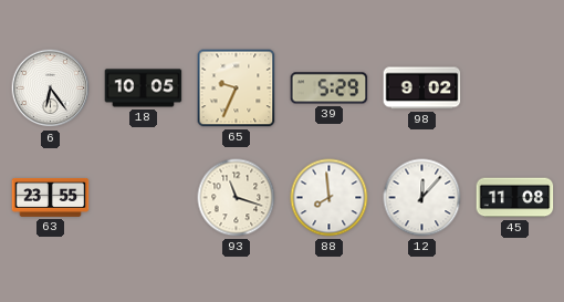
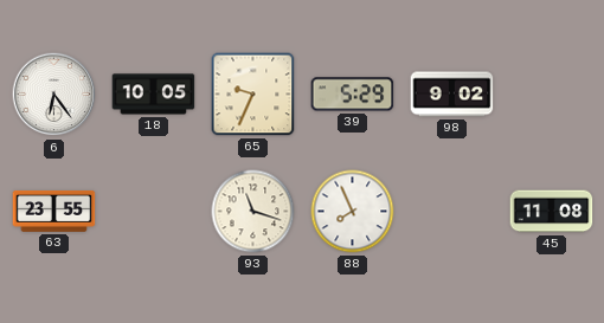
88: 7:59 -> 7:56 (353, 212)
12: 12:07 -> none (422, 198)
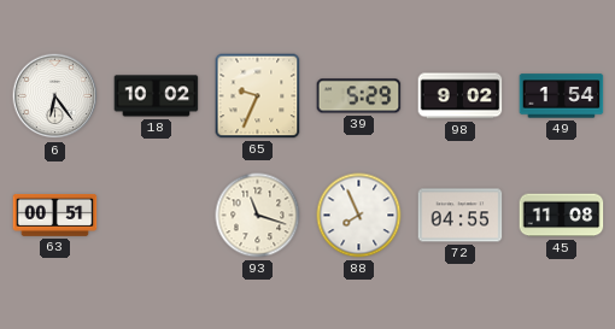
18: 10:05 -> 10:02 (157, 96)
49: none -> 1:54 (562, 96)
63: 23:55 -> 00:51 (55, 216)
72: none -> 04:55 (461, 216)
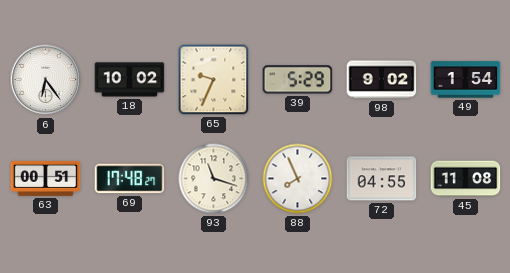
69: none -> 17:48 (130, 179)
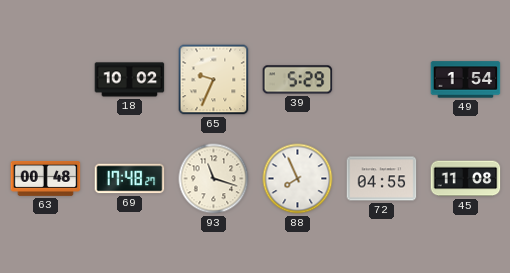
6: 6:24 -> none (46, 80)
98: 9:02 -> none (382, 80)
63: 00:51 -> 00:48 (46, 179)
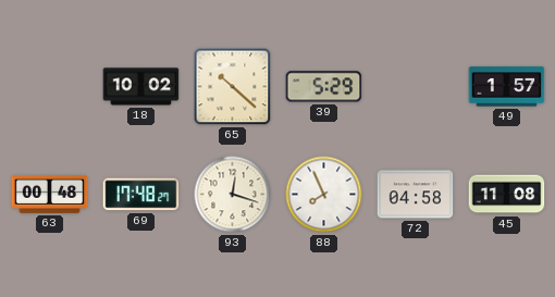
65: 9:34 -> 10:22 (233, 87)
49: 1:54 -> 1:57 (507, 87)
93: 11:18 -> 12:18 (233, 195)
72: 04:55 -> 04:58 (416, 195)
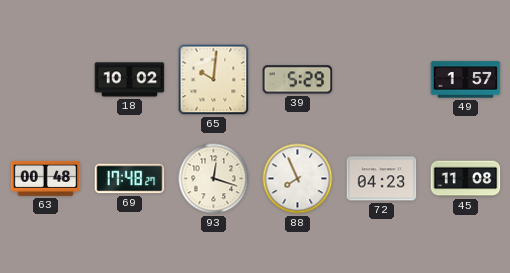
65: 10:22 -> 10:01 (214, 80)
72: 04:58 -> 04:23 (382, 179)
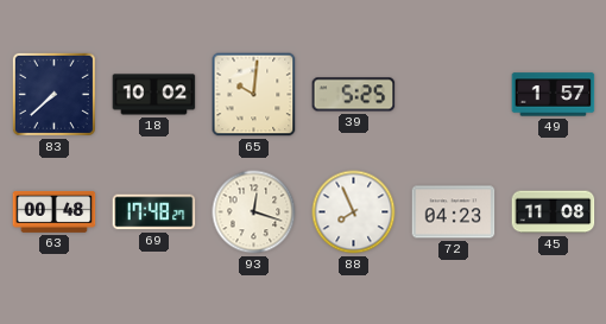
83: none -> 7:38 (53, 94)
39: 5:29 -> 5:25 (354, 95)
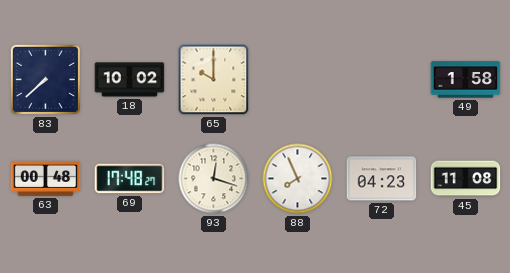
65: 10:01 -> 10:00 (214, 80)
39: 5:25 -> none (354, 95)
49: 1:57 -> 1:58 (466, 80)
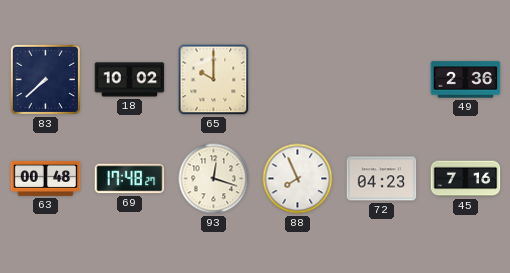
49: 1:58 -> 2:36 (466, 80)
45: 11:08 -> 7:16 (466, 179)
